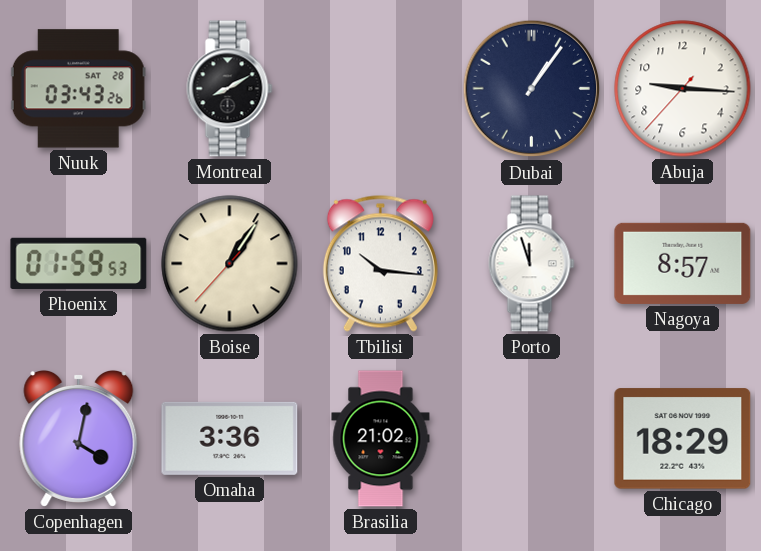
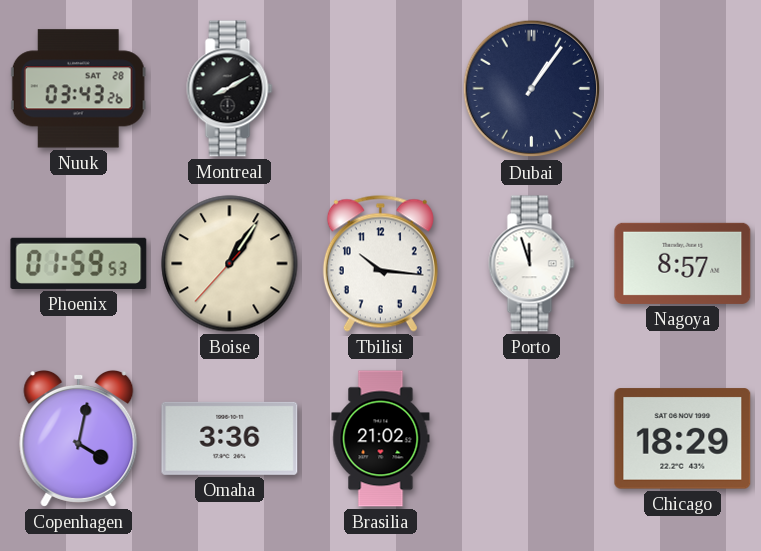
Abuja: 9:15 -> none (683, 89)
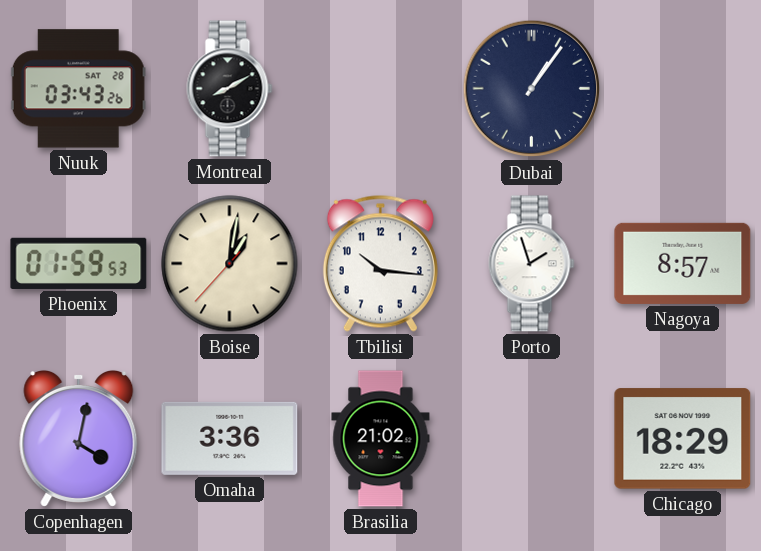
Boise: 1:05 -> 1:01 (230, 264)
Porto: 11:57 -> 1:57 (532, 264)
